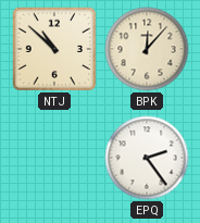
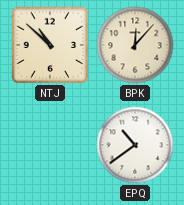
EPQ: 2:24 -> 10:39 (135, 145)
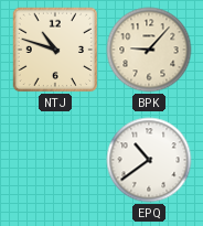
NTJ: 10:52 -> 10:48 (54, 49)
BPK: 12:07 -> 9:07 (149, 50)
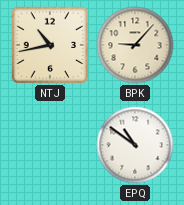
NTJ: 10:48 -> 10:43 (49, 44)
EPQ: 10:39 -> 10:51 (135, 145)
